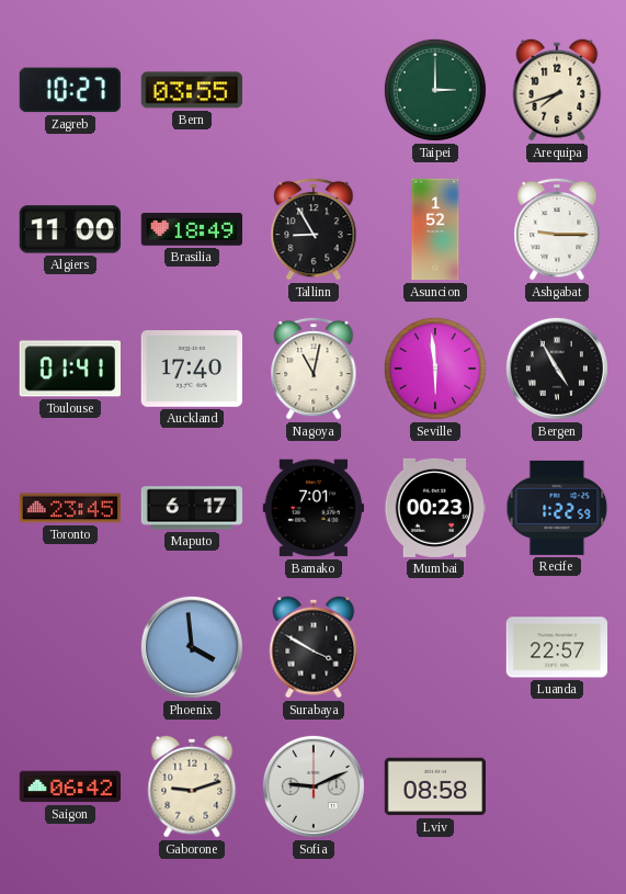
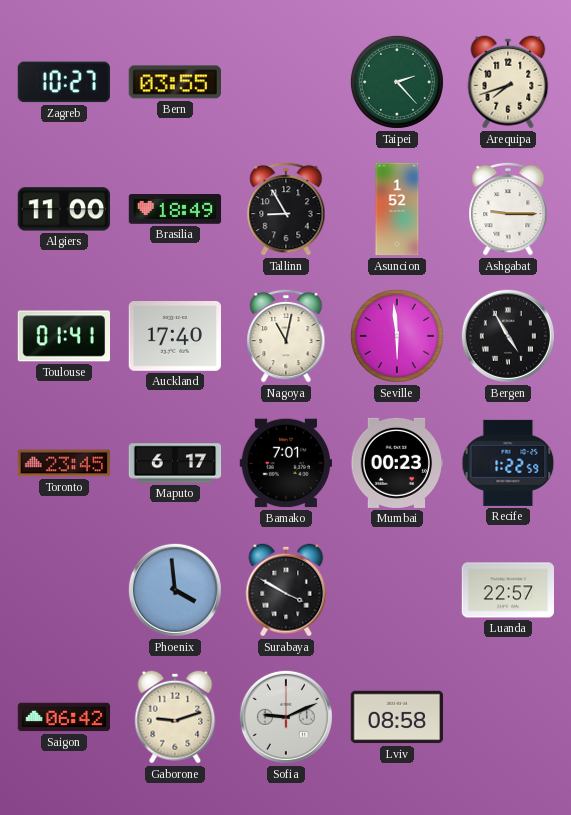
Taipei: 3:00 -> 2:23 (397, 82)
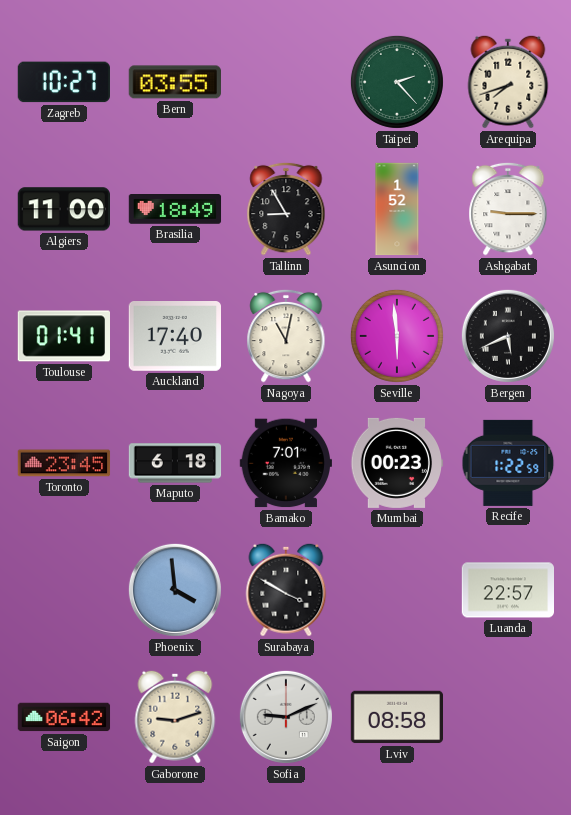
Bergen: 4:55 -> 5:41 (508, 336)
Maputo: 6:17 -> 6:18 (175, 463)
